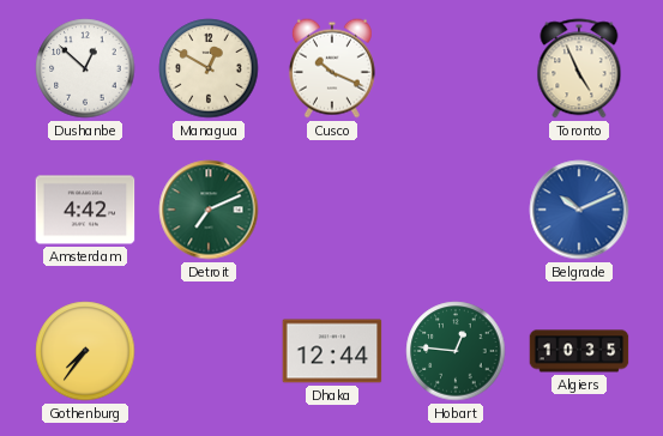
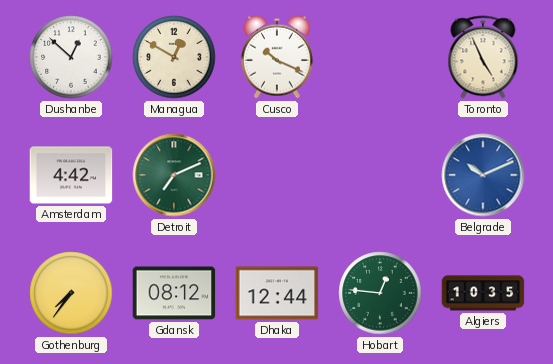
Gdansk: none -> 08:12 (174, 293)
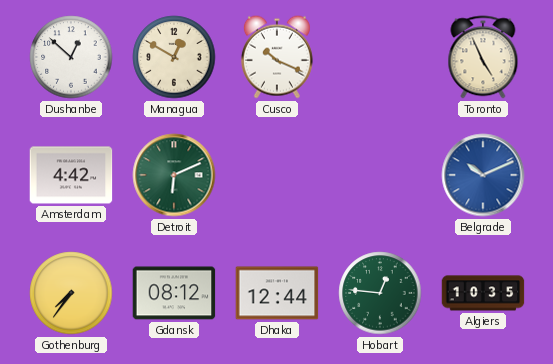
Detroit: 7:11 -> 6:11 (174, 175)
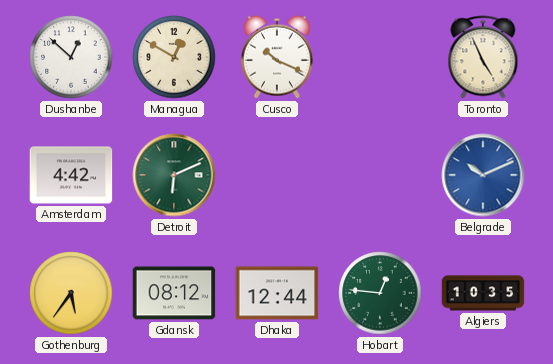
Gothenburg: 7:36 -> 5:36 (71, 293)
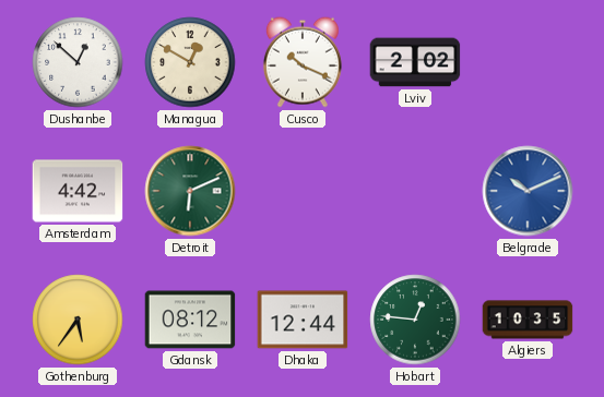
Lviv: none -> 2:02 (415, 62)
Toronto: 4:56 -> none (483, 57)
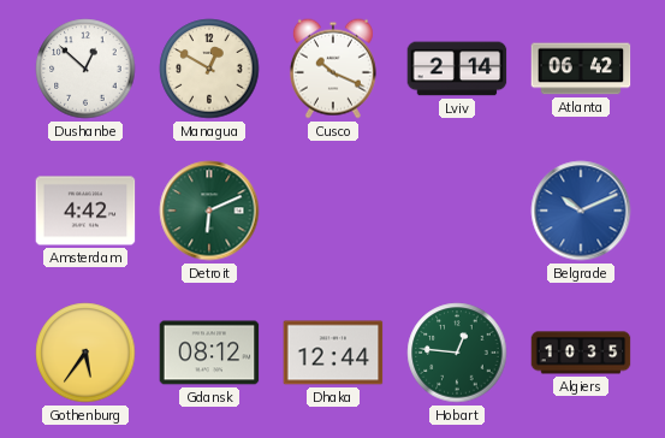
Lviv: 2:02 -> 2:14 (457, 69)
Atlanta: none -> 06:42 (581, 69)
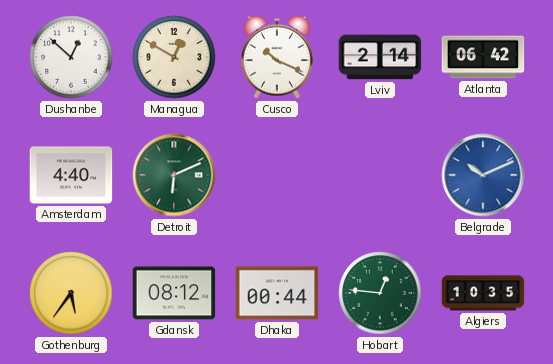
Amsterdam: 4:42 -> 4:40 (71, 175)
Dhaka: 12:44 -> 00:44 (277, 293)
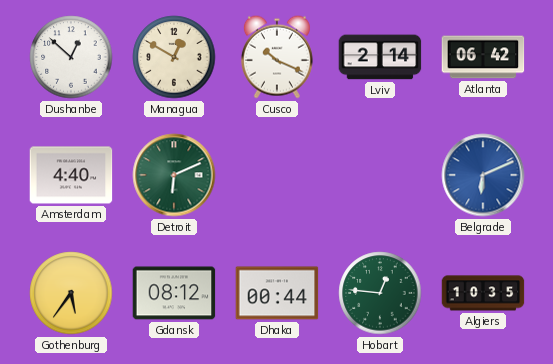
Belgrade: 10:11 -> 6:11 (483, 175)
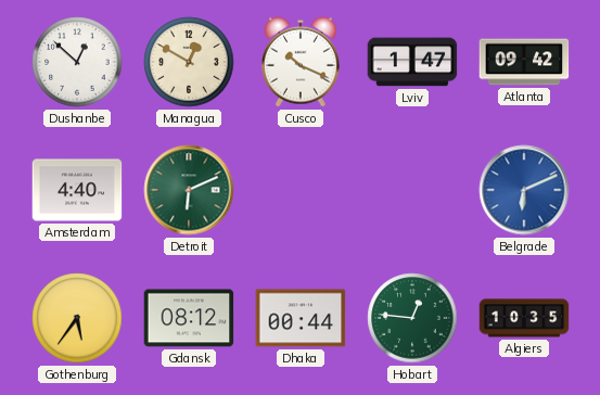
Lviv: 2:14 -> 1:47 (412, 62)
Atlanta: 06:42 -> 09:42 (524, 62)
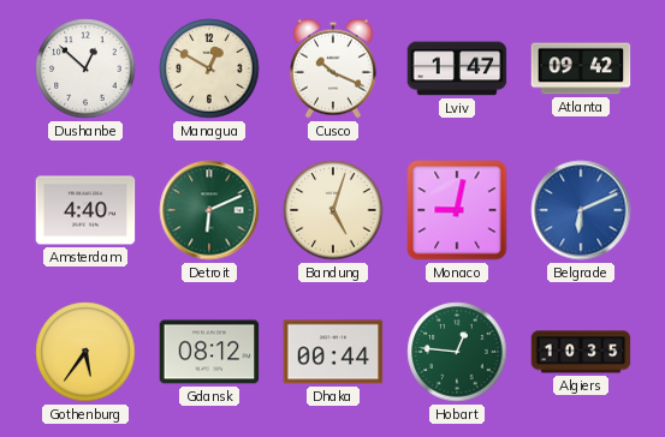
Bandung: none -> 5:03 (333, 210)
Monaco: none -> 9:02 (457, 210)
